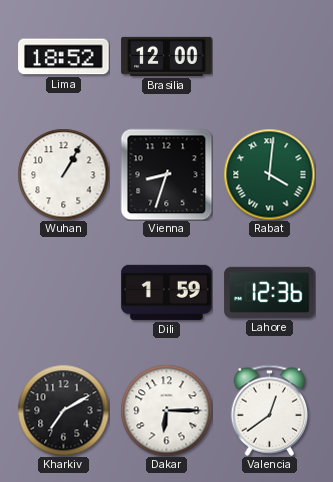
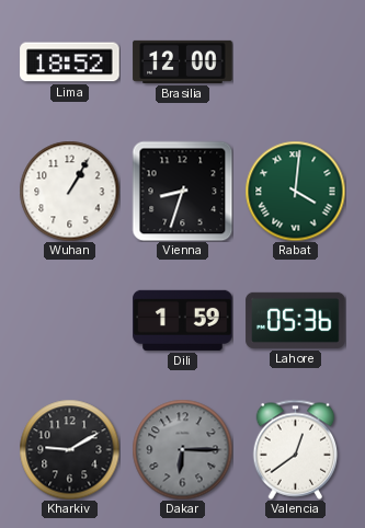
Lahore: 12:36 -> 05:36 (296, 320)
Kharkiv: 7:10 -> 9:10 (69, 449)
Dakar dial: white -> grey (182, 449)
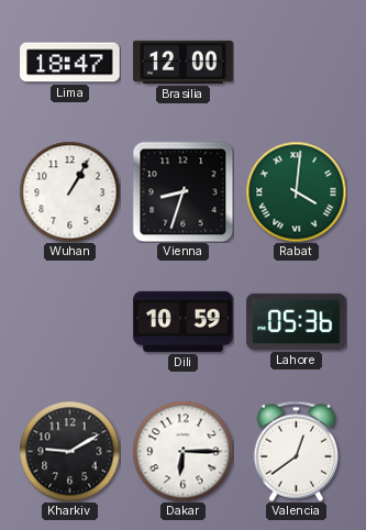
Lima: 18:52 -> 18:47 (70, 63)
Dili: 1:59 -> 10:59 (184, 321)
Dakar dial: grey -> white (182, 451)
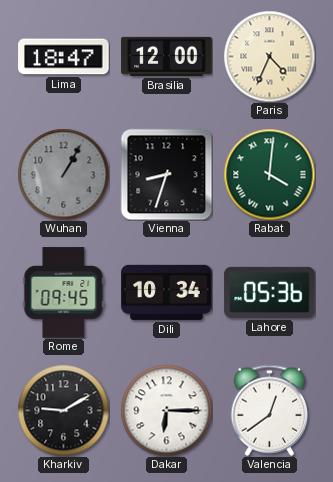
Paris: none -> 4:34 (269, 56)
Wuhan dial: white -> grey (63, 174)
Rome: none -> 09:45 (64, 293)
Dili: 10:59 -> 10:34 (167, 292)
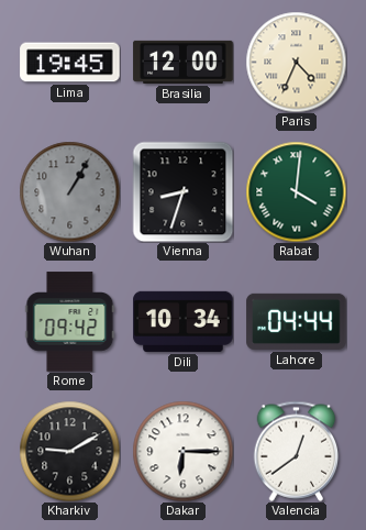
Lima: 18:47 -> 19:45 (70, 63)
Rome: 09:45 -> 09:42 (70, 322)
Lahore: 05:36 -> 04:44 (297, 321)
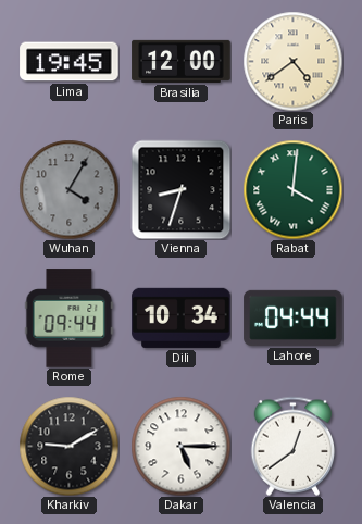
Paris: 4:34 -> 4:39 (292, 61)
Wuhan: 1:05 -> 4:05 (68, 189)
Rome: 09:42 -> 09:44 (70, 319)
Dakar: 6:15 -> 5:15 (180, 446)
